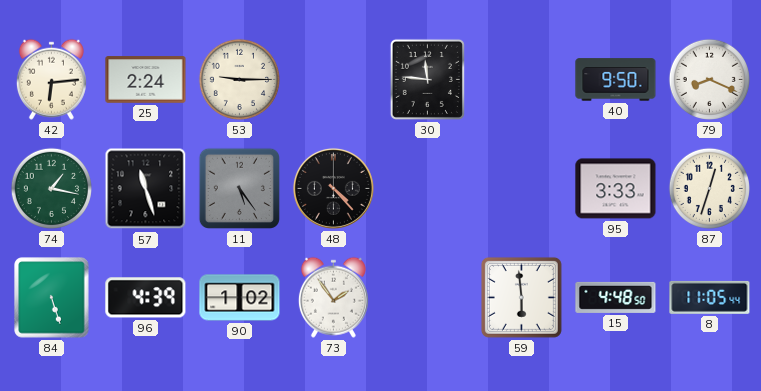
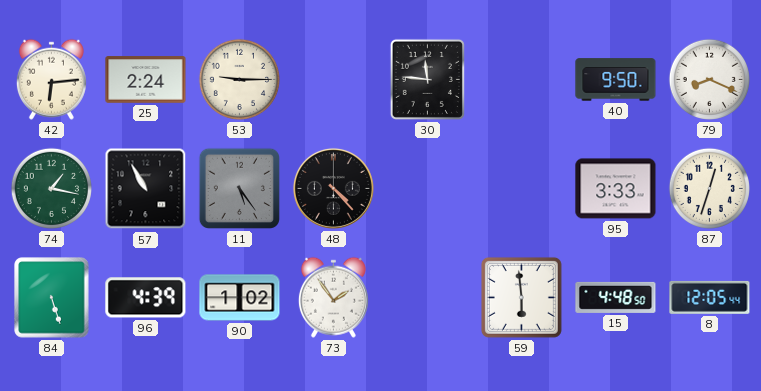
57: 11:27 -> 10:55 (146, 189)
8: 11:05 -> 12:05 (710, 297)
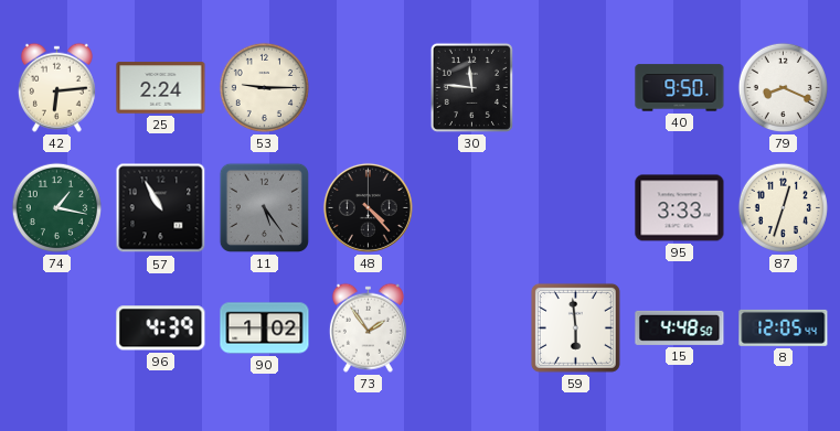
84: 5:27 -> none (52, 298)
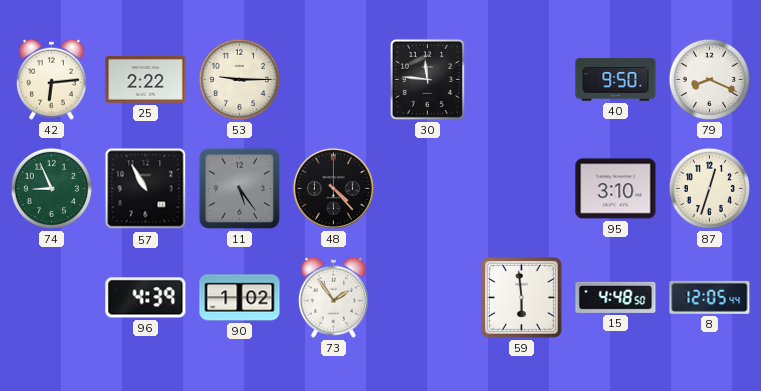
25: 2:24 -> 2:22 (146, 80)
74: 1:17 -> 8:56 (51, 188)
95: 3:33 -> 3:10 (616, 189)
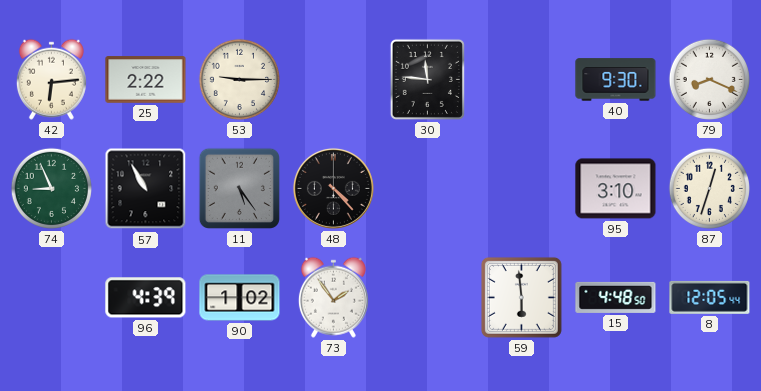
40: 9:50 -> 9:30 (616, 80)
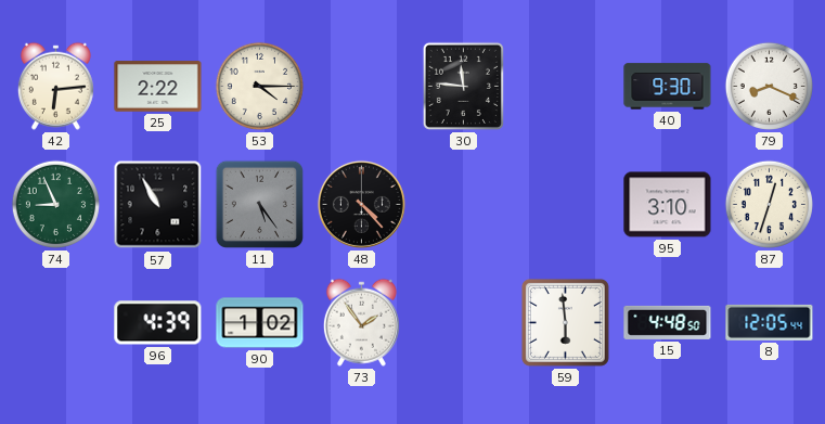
53: 9:15 -> 4:15 (259, 86)
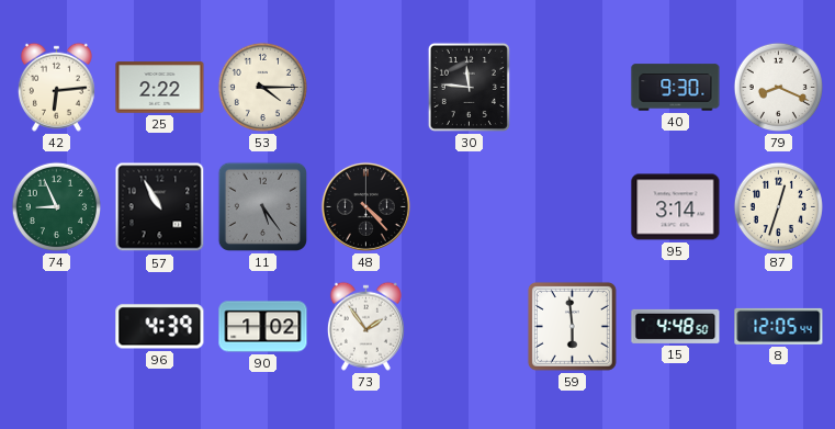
95: 3:10 -> 3:14 (676, 207)
